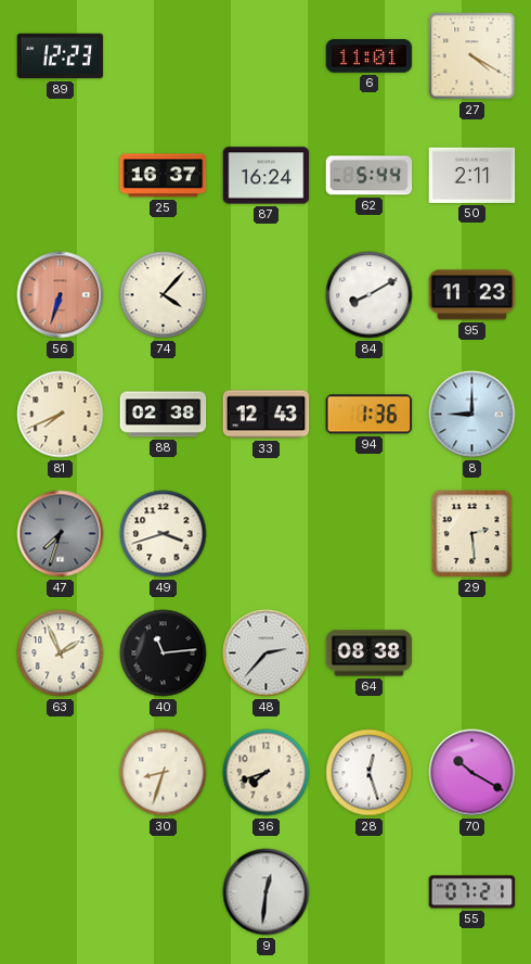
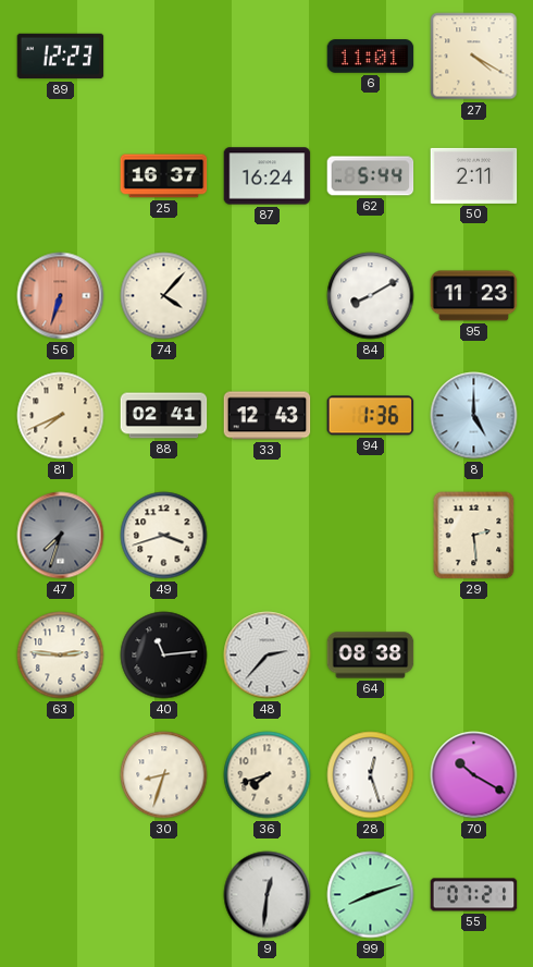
88: 02:38 -> 02:41 (164, 416)
8: 9:00 -> 5:00 (474, 416)
63: 1:56 -> 2:46 (61, 656)
99: none -> 8:12 (371, 895)
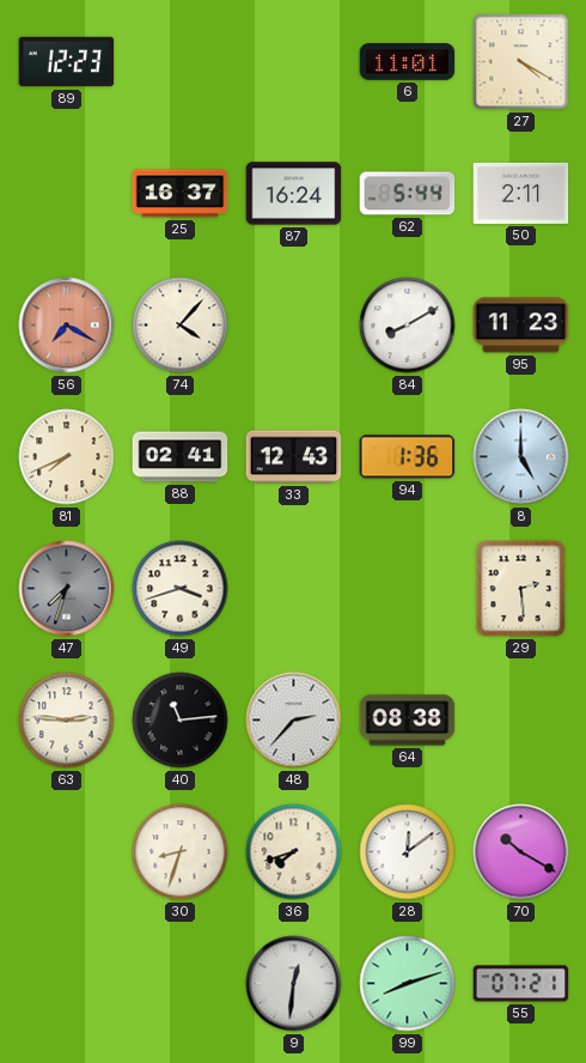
56: 6:33 -> 7:20 (67, 326)
28: 12:27 -> 12:09 (408, 852)
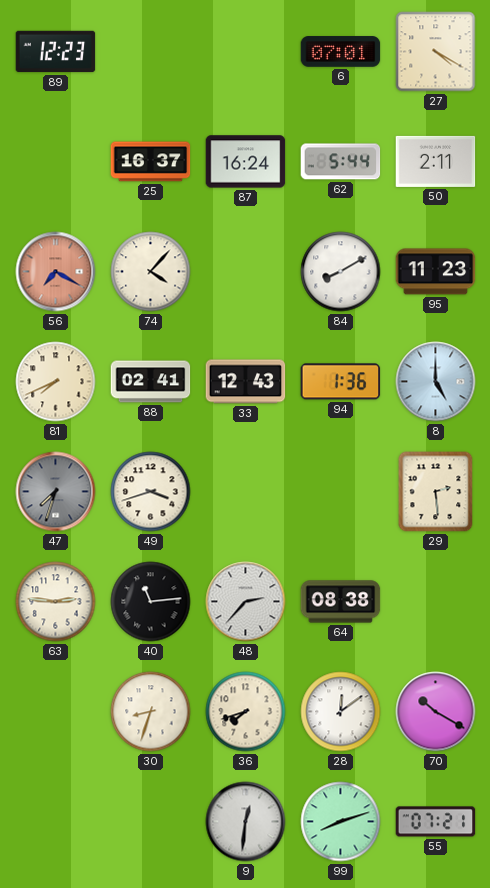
6: 11:01 -> 07:01 (341, 52)
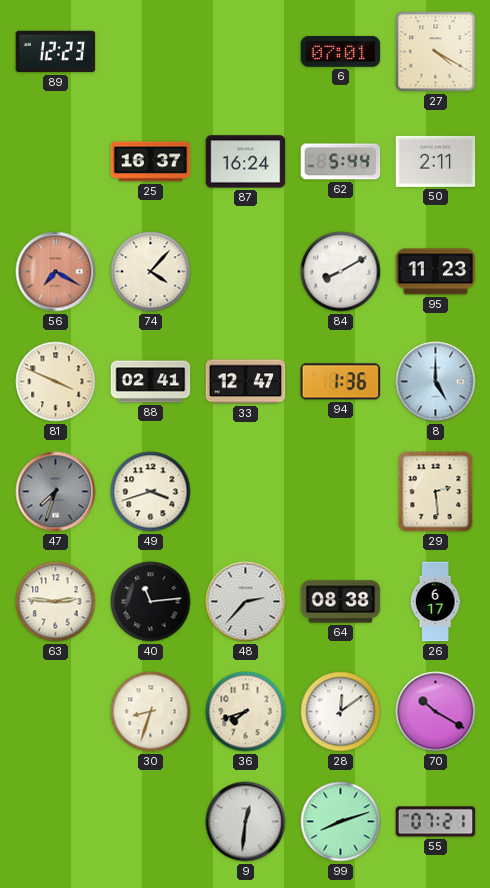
81: 7:41 -> 3:49 (56, 382)
33: 12:43 -> 12:47 (246, 382)
26: none -> 6:17 (435, 602)
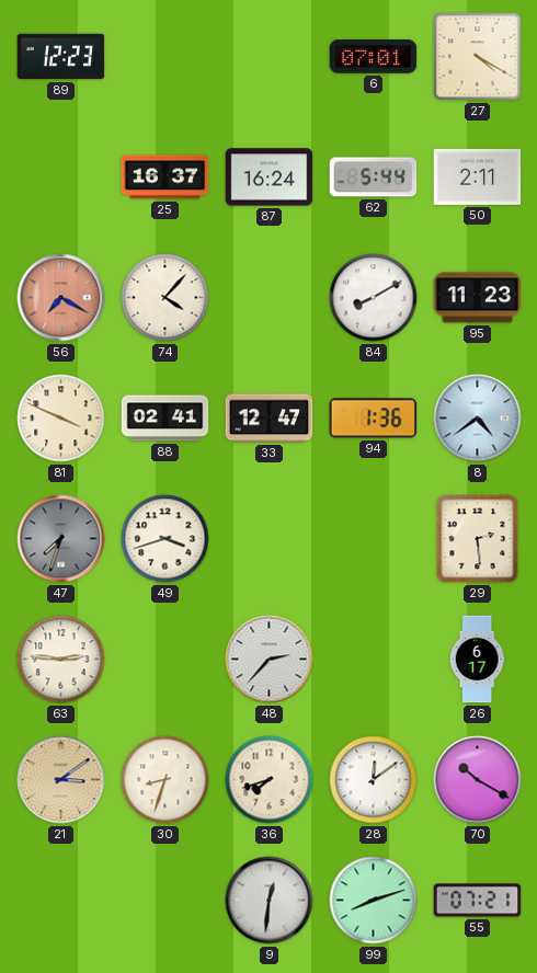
8: 5:00 -> 4:39 (478, 419)
40: 11:14 -> none (151, 602)
64: 08:38 -> none (341, 602)
21: none -> 3:09 (61, 780)
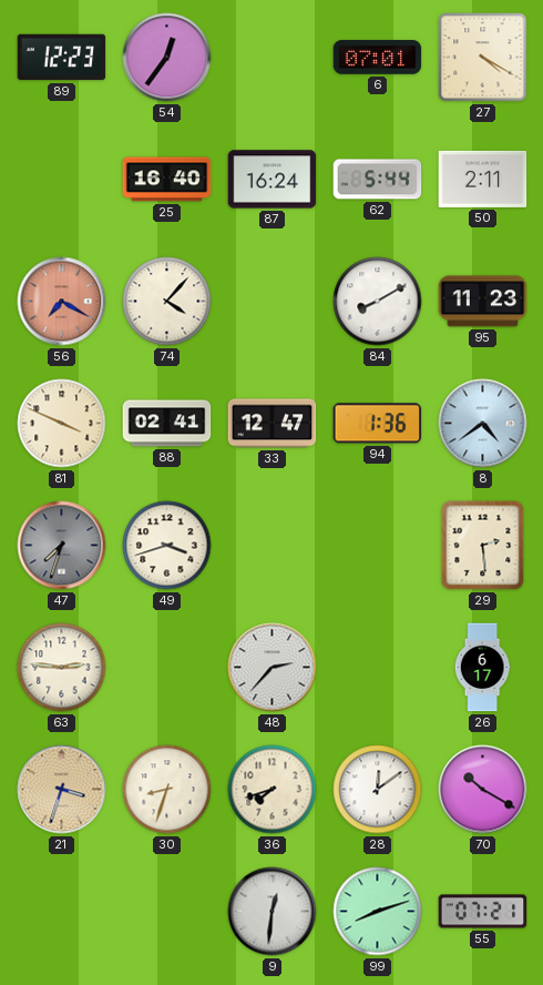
54: none -> 12:36 (167, 58)
25: 16:37 -> 16:40 (167, 180)
21: 3:09 -> 3:33 (62, 790)
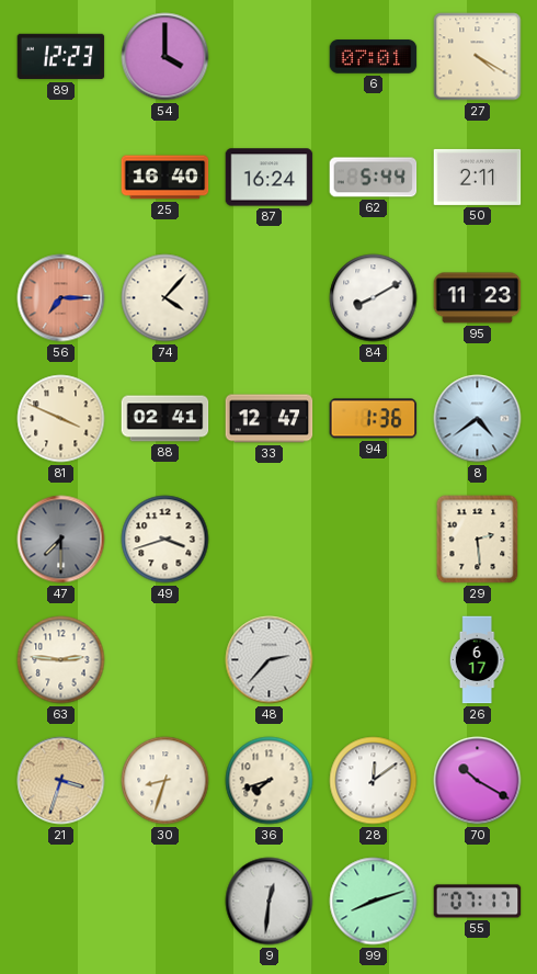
54: 12:36 -> 4:00 (165, 57)
56: 7:20 -> 7:15 (61, 298)
47: 7:33 -> 7:30 (61, 540)
55: 07:21 -> 07:17 (478, 902)
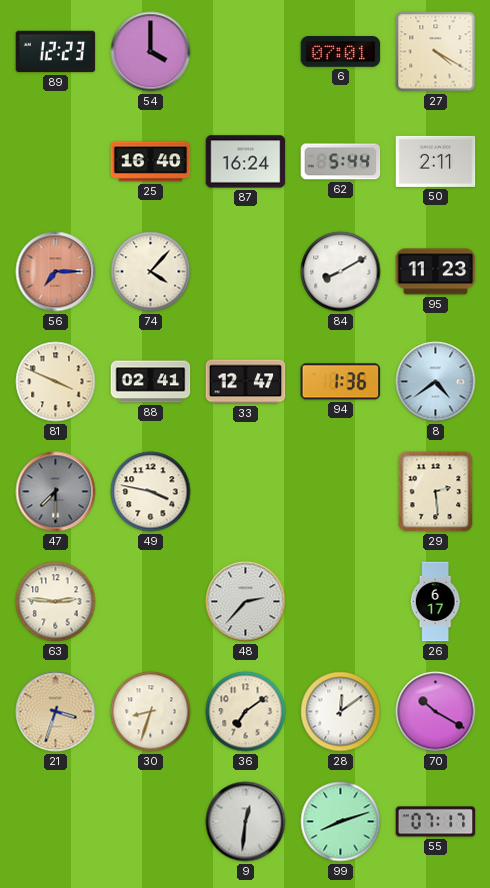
49: 3:42 -> 3:47 (151, 492)
36: 7:42 -> 7:09 (246, 712)
